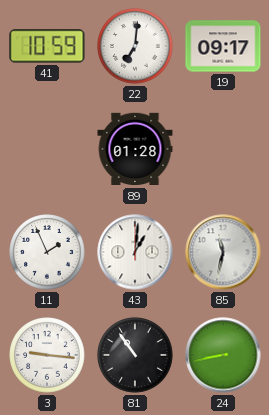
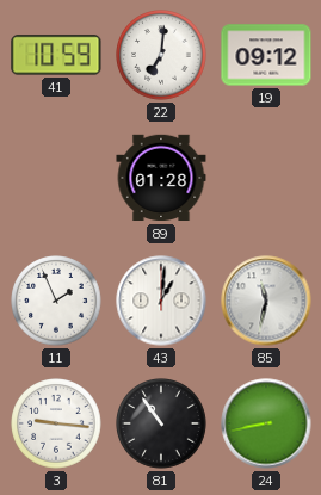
19: 09:17 -> 09:12 (266, 55)
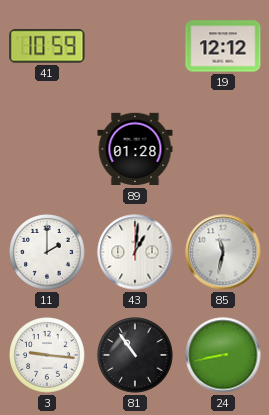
22: 7:01 -> none (161, 55)
19: 09:12 -> 12:12 (223, 46)
11: 1:56 -> 2:00 (47, 252)
